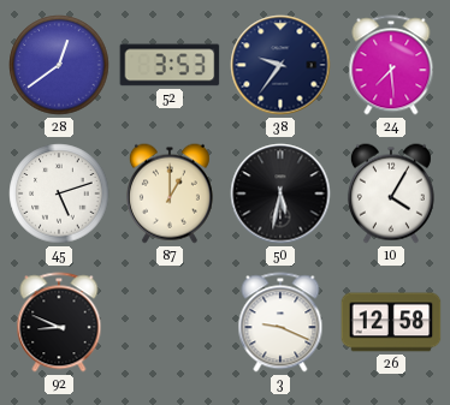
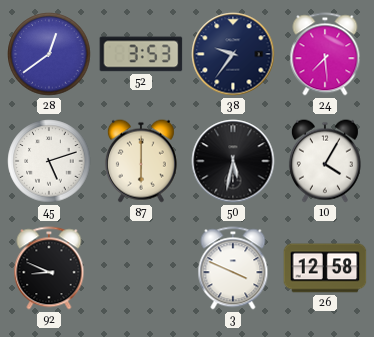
87: 1:00 -> 6:00 (141, 161)
3: 9:19 -> 3:49 (233, 268)
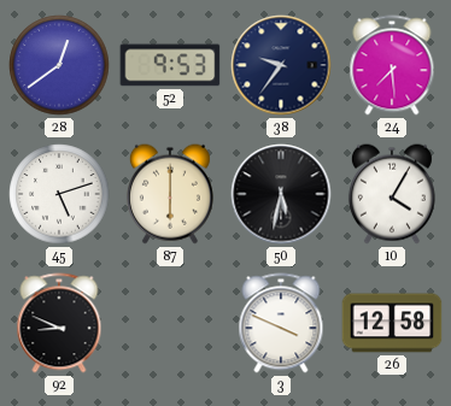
52: 3:53 -> 9:53 (170, 65)
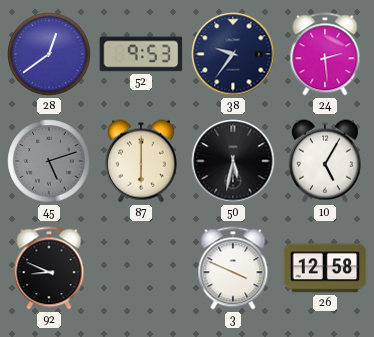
24: 7:29 -> 2:29 (325, 54)
45 dial: white -> grey (49, 161)
10: 4:05 -> 5:05 (325, 161)
